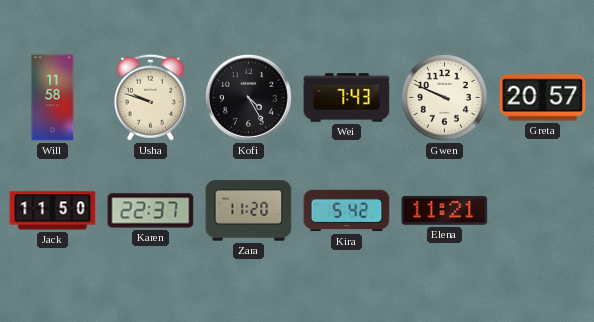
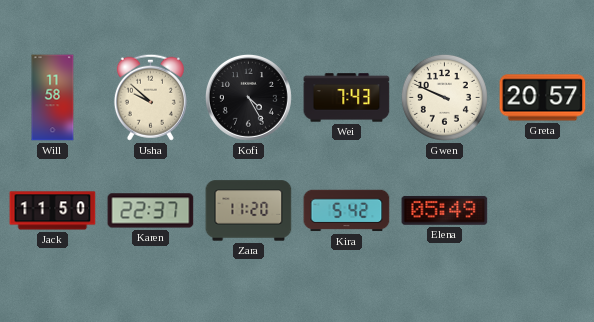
Usha: 9:48 -> 9:52 (150, 97)
Elena: 11:21 -> 05:49 (445, 210)
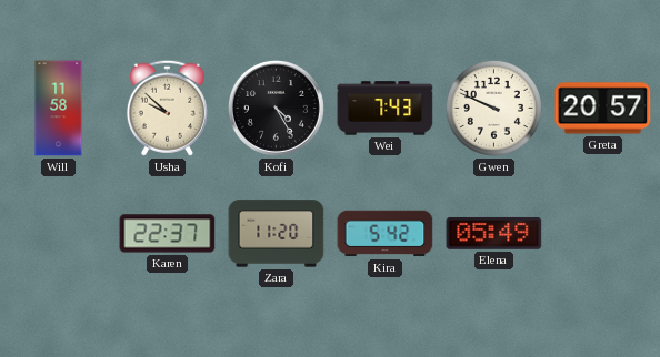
Jack: 11:50 -> none (53, 211)
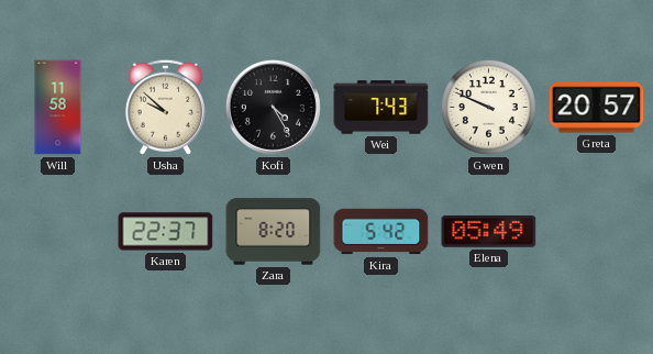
Zara: 11:20 -> 8:20 (274, 232)
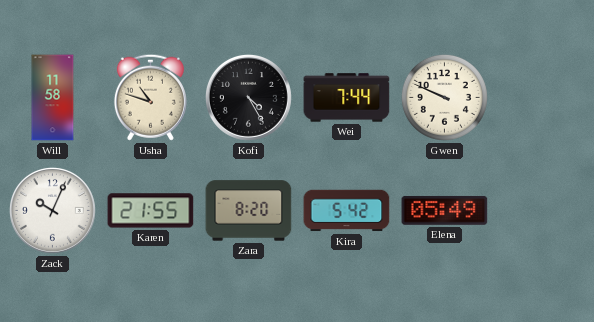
Usha: 9:52 -> 10:48 (150, 97)
Wei: 7:43 -> 7:44 (347, 98)
Greta: 20:57 -> none (597, 108)
Zack: none -> 10:04 (52, 210)
Karen: 22:37 -> 21:55 (151, 211)
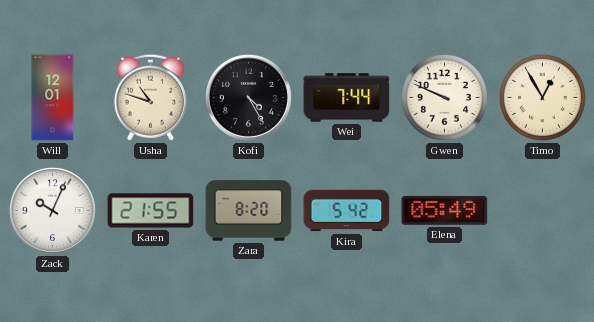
Will: 11:58 -> 12:01 (53, 98)
Timo: none -> 12:55 (542, 97)
